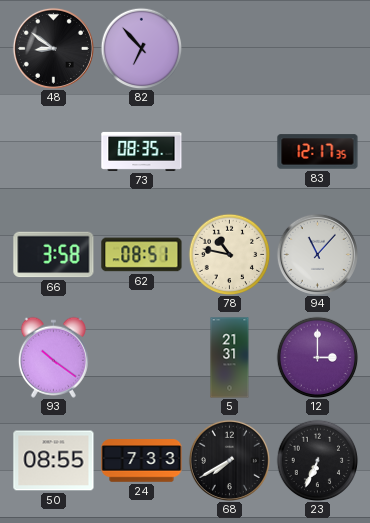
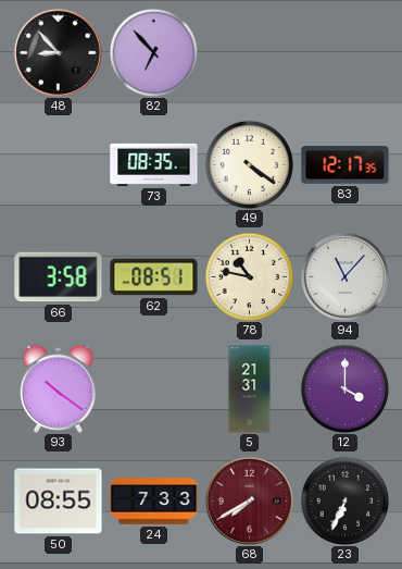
48: 8:51 -> 8:53 (58, 52)
49: none -> 4:21 (249, 164)
12: 3:00 -> 4:00 (344, 388)
68 dial: black -> burgundy (249, 500)
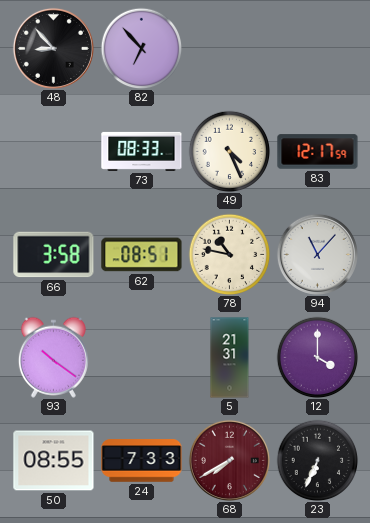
73: 08:35 -> 08:33 (142, 151)
49: 4:21 -> 4:26 (229, 151)
83: 12:17:35 -> 12:17:59 (318, 152)
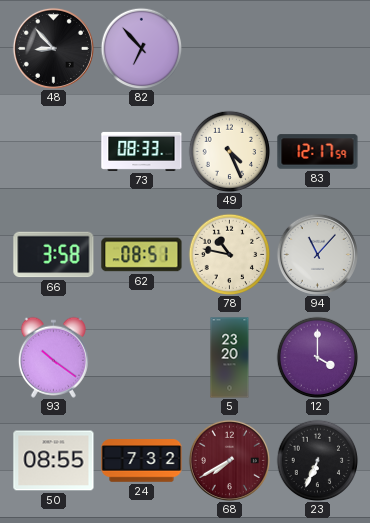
5: 21:31 -> 23:20 (230, 358)
24: 7:33 -> 7:32 (142, 461)
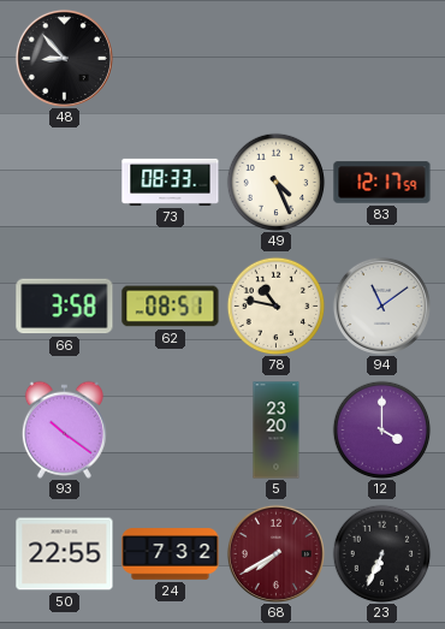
82: 6:53 -> none (141, 48)
94: 11:07 -> 11:09 (381, 305)
50: 08:55 -> 22:55 (65, 554)
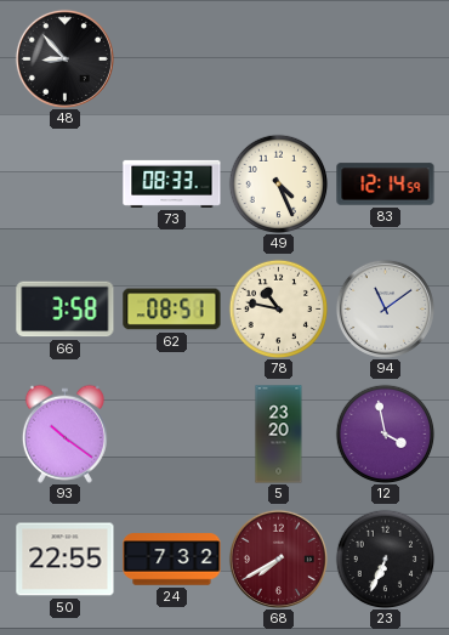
83: 12:17 -> 12:14 (386, 185)
12: 4:00 -> 3:58 (385, 433)
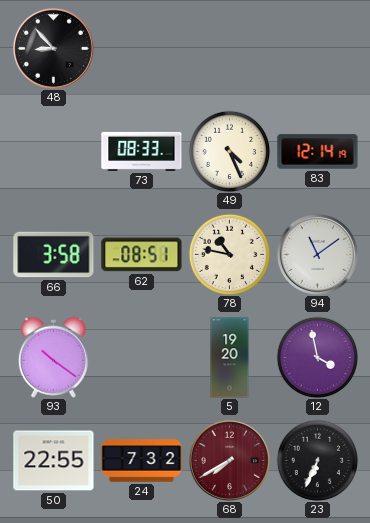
83: 12:14:59 -> 12:14:19 (318, 152)
5: 23:20 -> 19:20 (230, 358)
